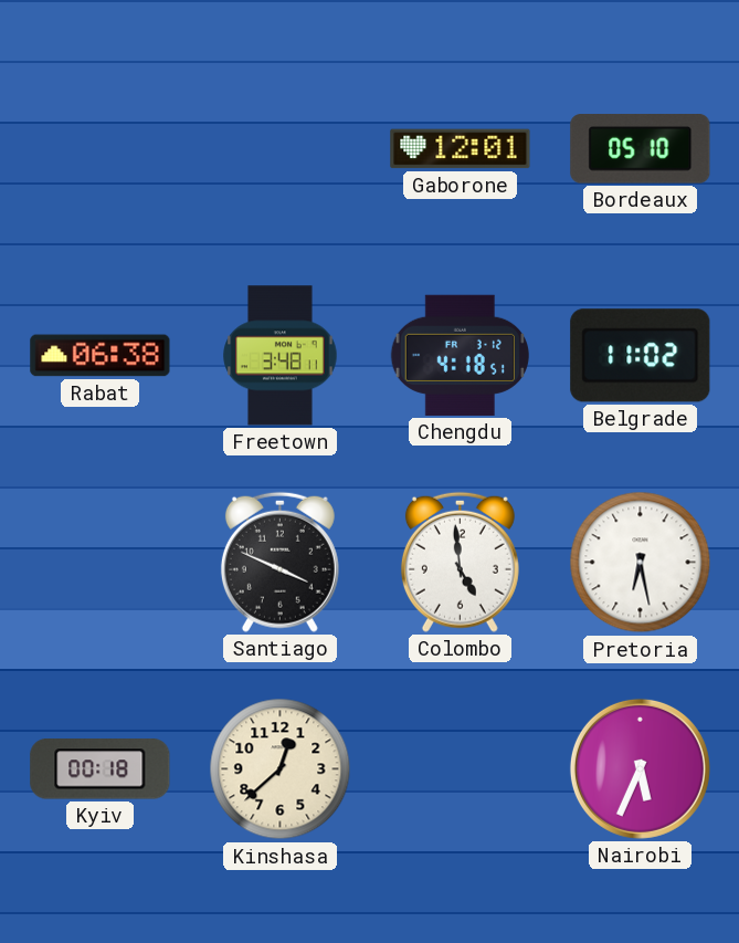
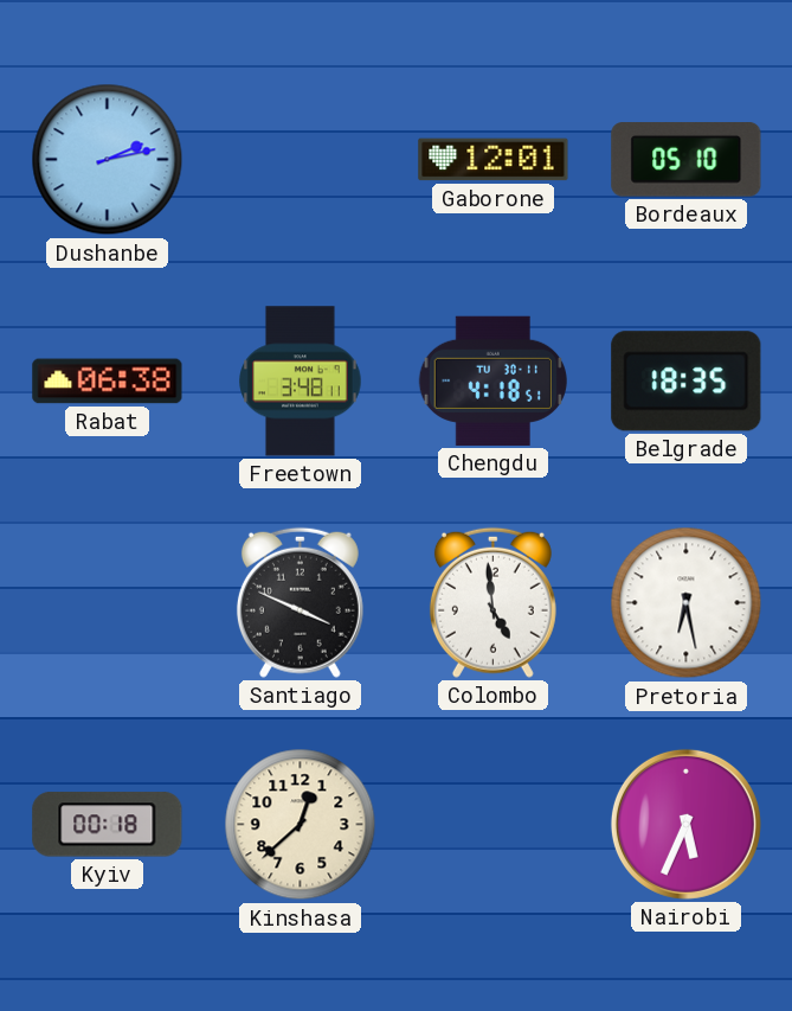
Dushanbe: none -> 2:13 (108, 160)
Chengdu date: FR 3-12 -> TU 30-11 (492, 380)
Belgrade: 11:02 -> 18:35 (687, 382)
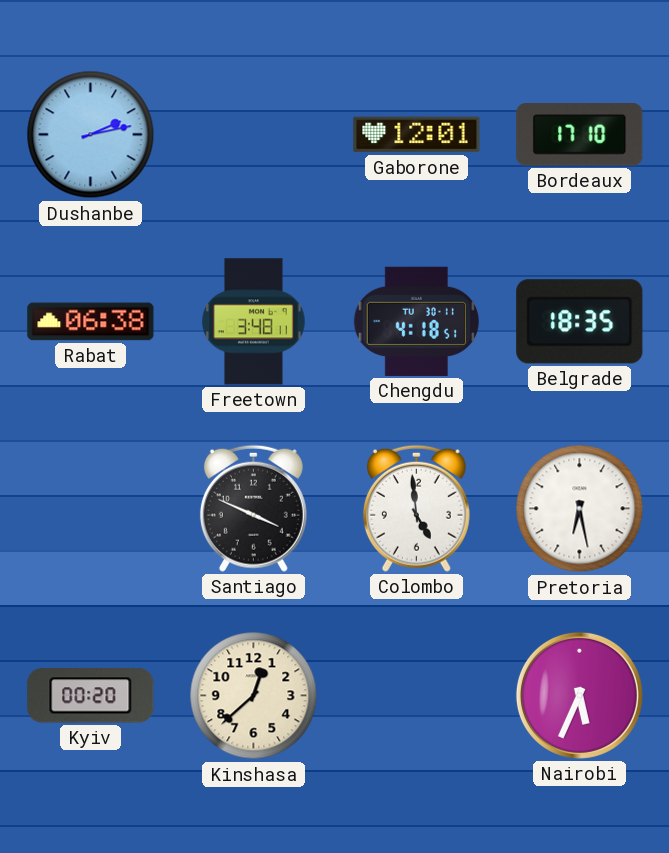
Bordeaux: 05:10 -> 17:10 (580, 135)
Kyiv: 00:18 -> 00:20 (91, 696)
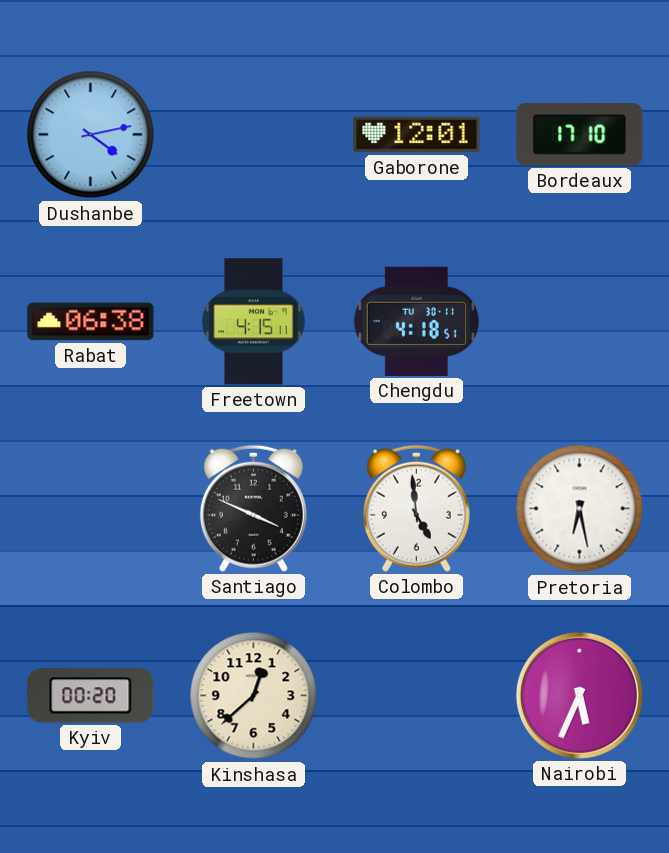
Dushanbe: 2:13 -> 4:13 (91, 135)
Freetown: 3:48 -> 4:15 (254, 322)
Belgrade: 18:35 -> none (580, 322)
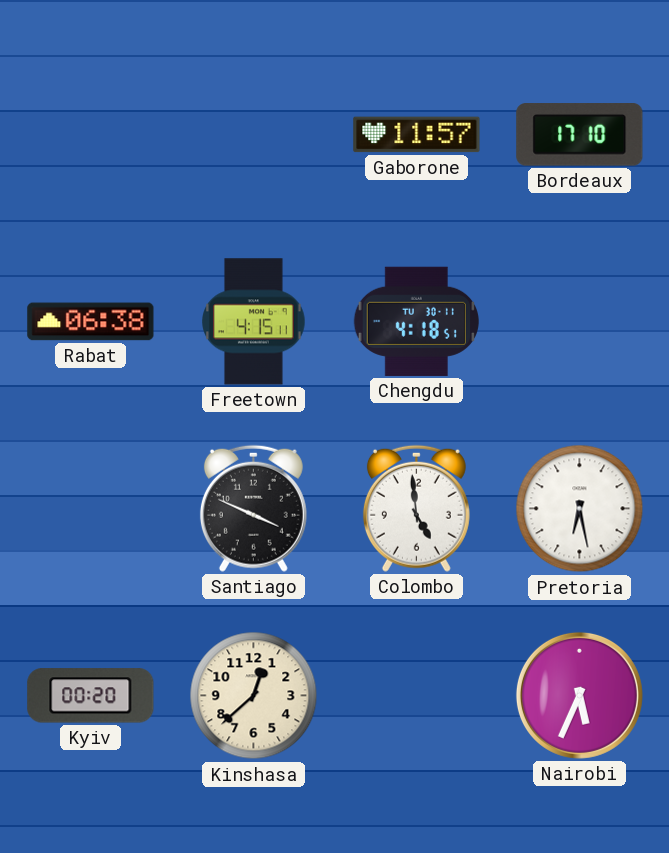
Dushanbe: 4:13 -> none (91, 135)
Gaborone: 12:01 -> 11:57 (417, 135)
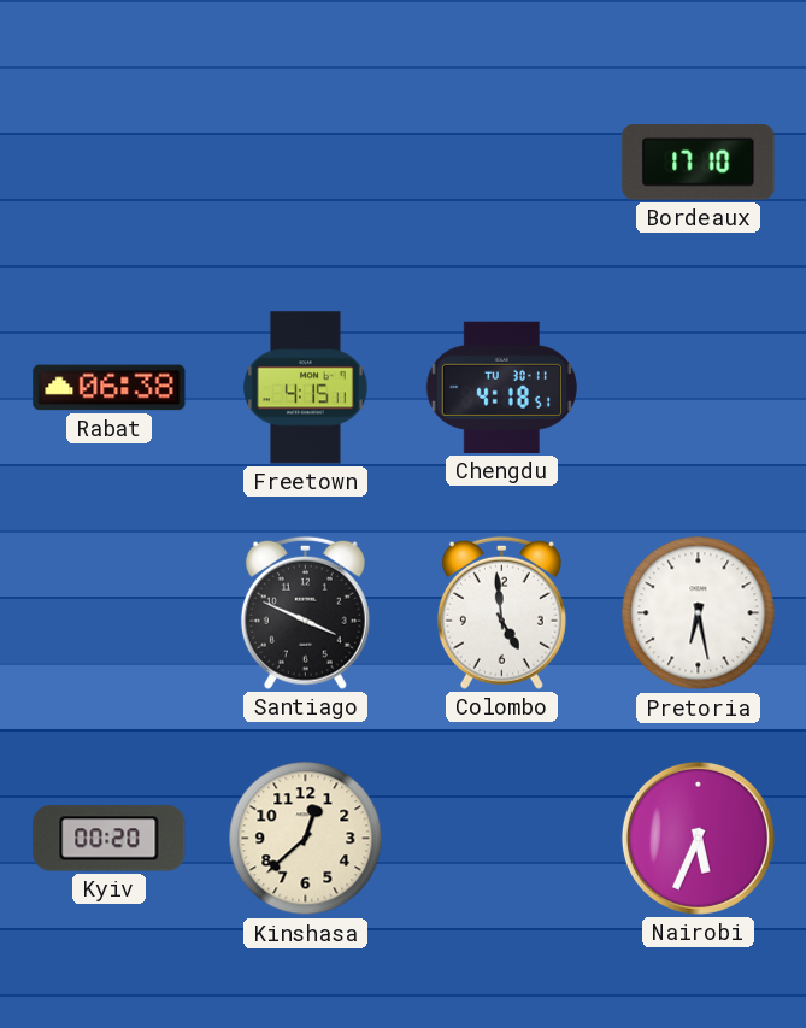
Gaborone: 11:57 -> none (417, 135)
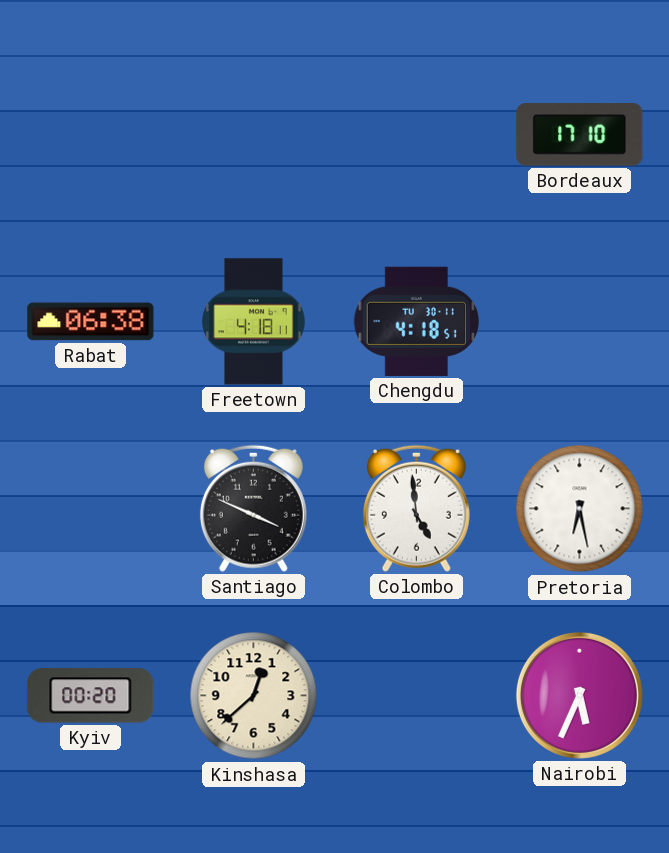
Freetown: 4:15 -> 4:18 (254, 322)
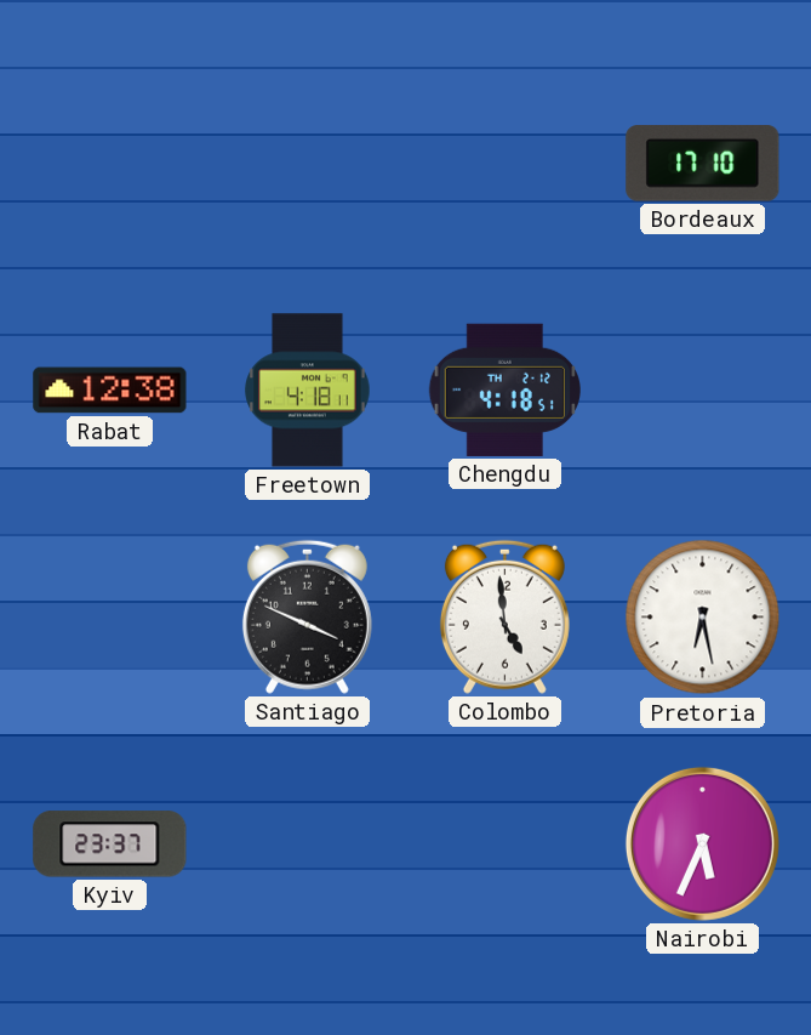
Rabat: 06:38 -> 12:38 (110, 391)
Chengdu date: TU 30-11 -> TH 2-12 (504, 389)
Kyiv: 00:20 -> 23:37 (110, 845)
Kinshasa: 12:38 -> none (254, 696)
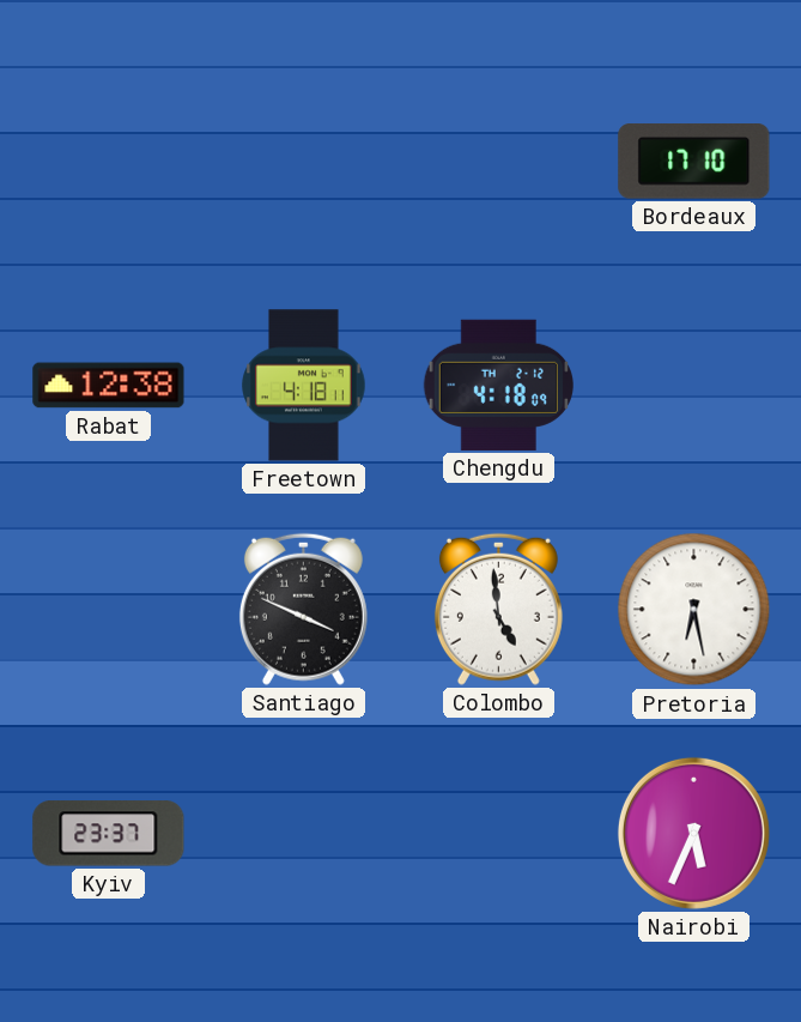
Chengdu: 4:18:51 -> 4:18:09 (498, 385)
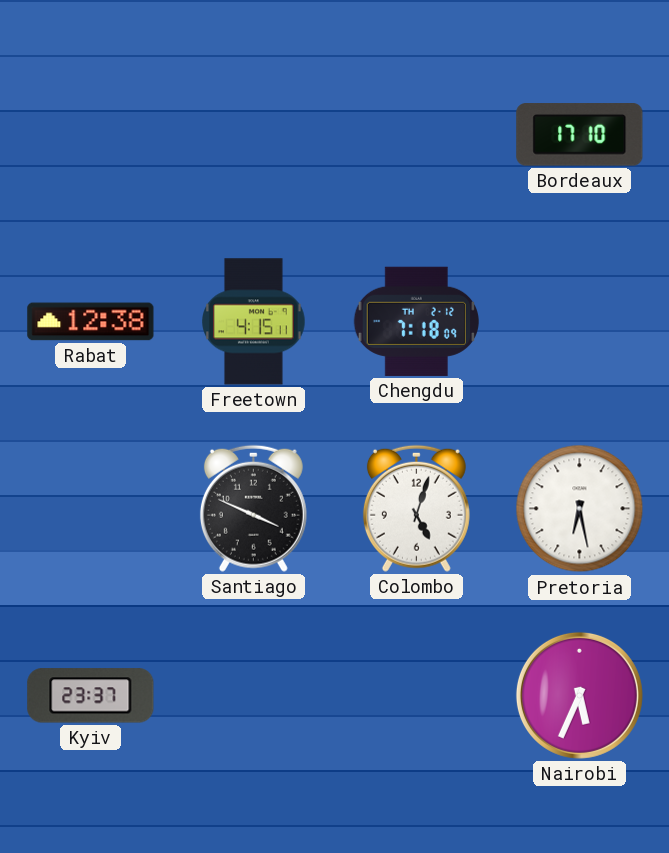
Freetown: 4:18 -> 4:15 (254, 322)
Chengdu: 4:18 -> 7:18 (416, 321)
Colombo: 4:59 -> 5:03 (416, 508)
